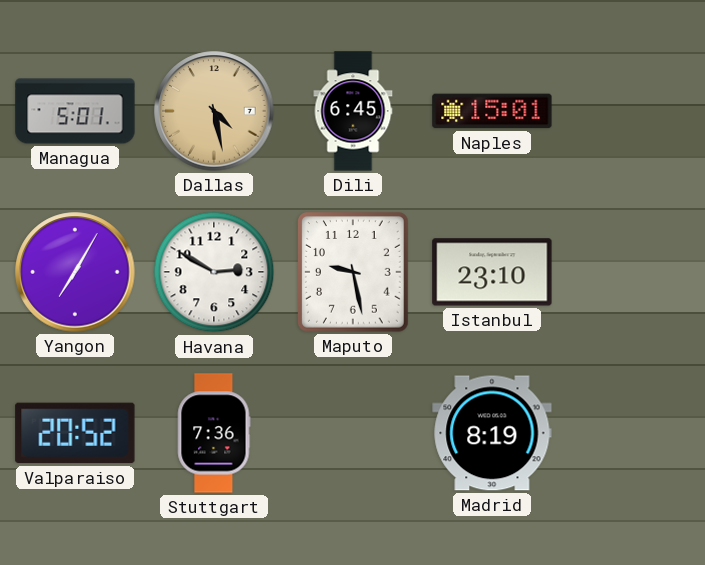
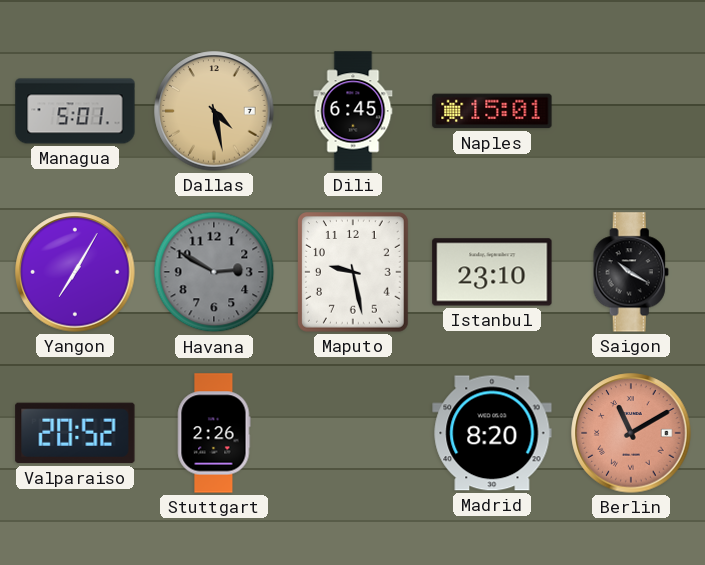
Havana dial: white -> grey (214, 272)
Saigon: none -> 10:20 (631, 272)
Stuttgart: 7:36 -> 2:26 (214, 433)
Madrid: 8:19 -> 8:20 (492, 433)
Berlin: none -> 11:10 (631, 433)
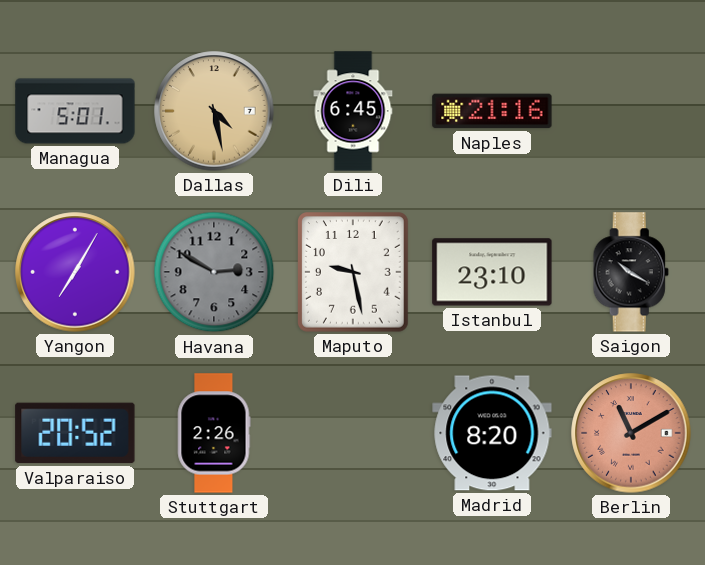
Naples: 15:01 -> 21:16 (492, 111)
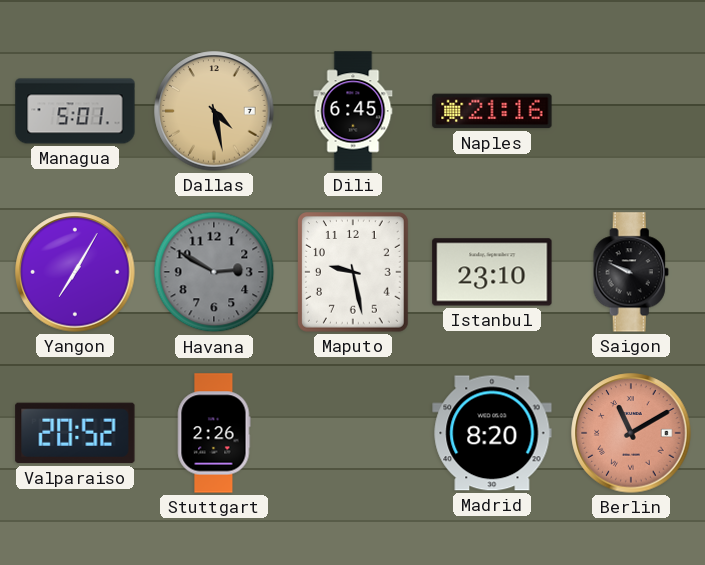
Saigon: 10:20 -> 9:49 (631, 272)
